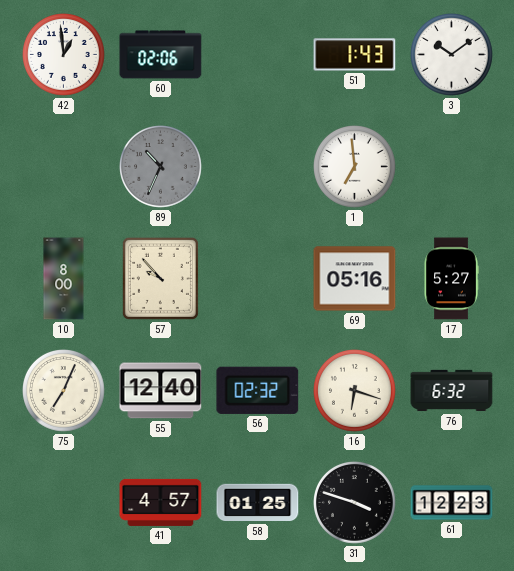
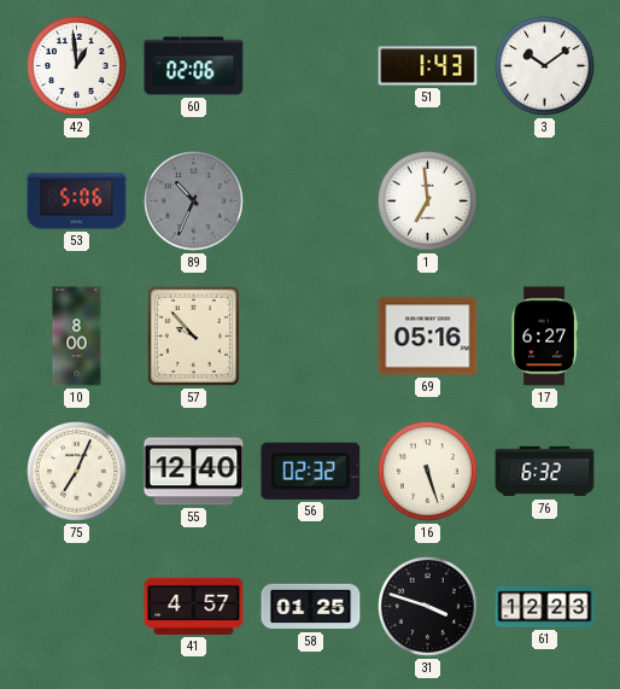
53: none -> 5:06 (77, 202)
17: 5:27 -> 6:27 (544, 337)
16: 6:18 -> 5:27 (428, 472)
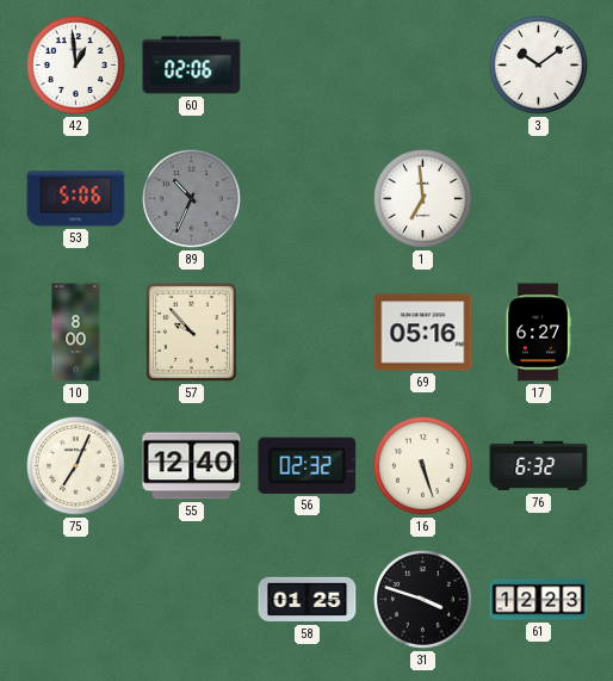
51: 1:43 -> none (428, 66)
41: 4:57 -> none (194, 606)
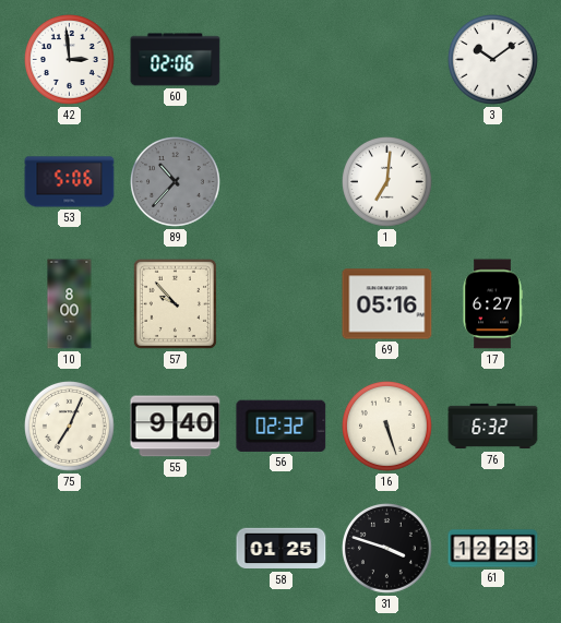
42: 12:59 -> 2:59 (70, 60)
89: 10:34 -> 10:37 (176, 182)
1: 6:59 -> 7:01 (387, 182)
55: 12:40 -> 9:40 (176, 427)
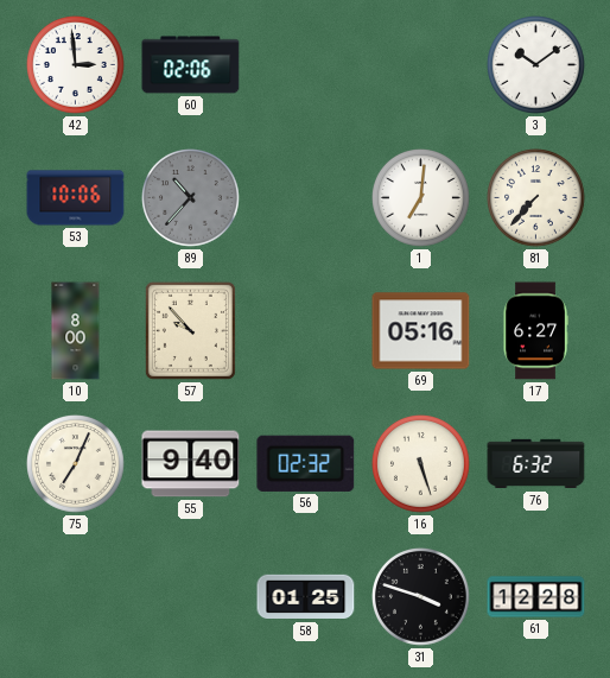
53: 5:06 -> 10:06 (76, 198)
81: none -> 7:37 (536, 198)
61: 12:23 -> 12:28 (536, 597)
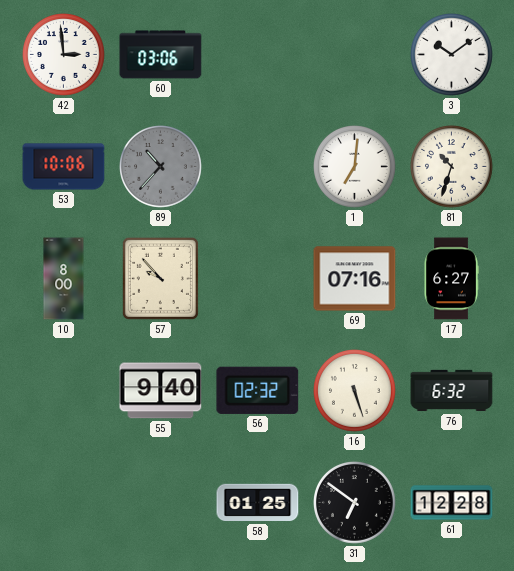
60: 02:06 -> 03:06 (161, 55)
81: 7:37 -> 10:33 (452, 167)
69: 05:16 -> 07:16 (355, 279)
75: 7:04 -> none (76, 464)
31: 3:48 -> 6:51 (355, 503)
